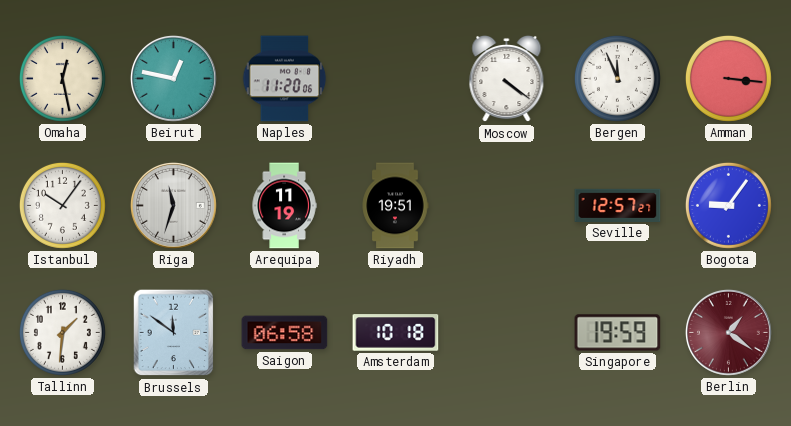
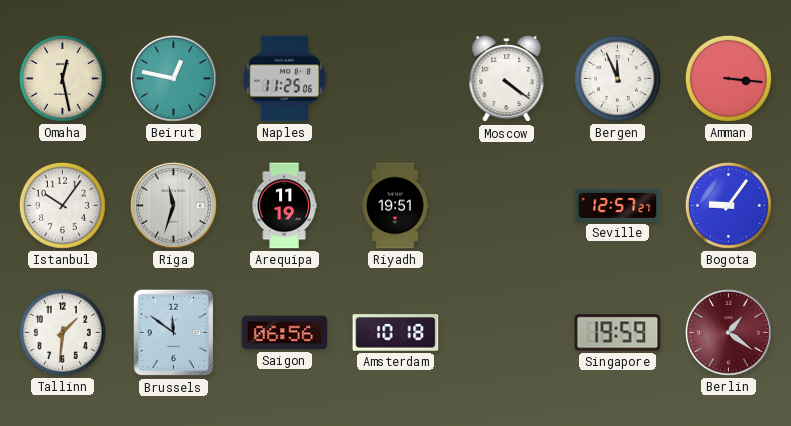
Naples: 11:20 -> 11:25 (285, 79)
Saigon: 06:58 -> 06:56 (285, 333)
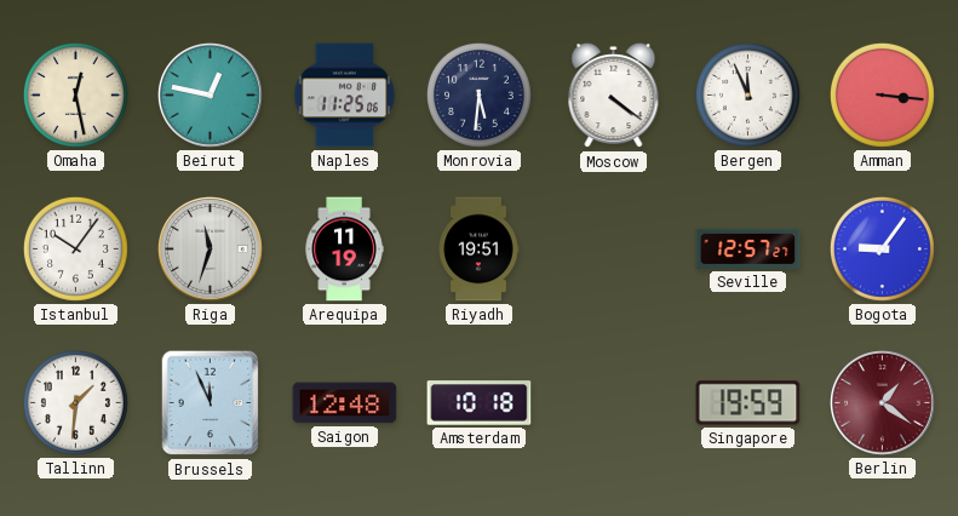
Monrovia: none -> 5:31 (478, 94)
Brussels: 11:51 -> 11:56 (211, 403)
Saigon: 06:56 -> 12:48 (345, 403)
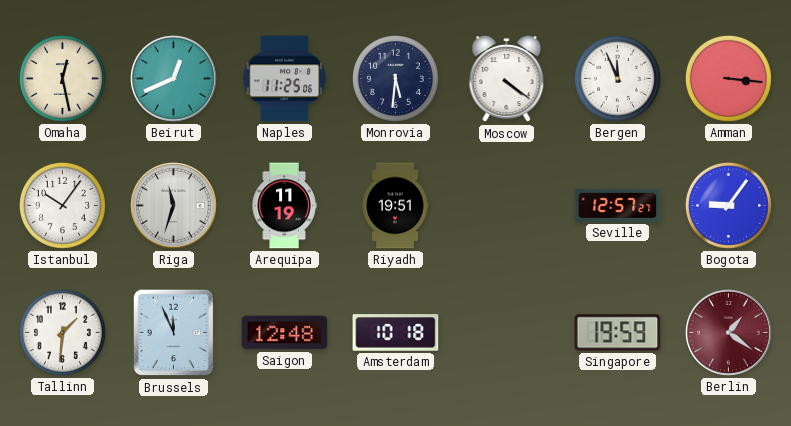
Beirut: 12:47 -> 12:41 (173, 78)
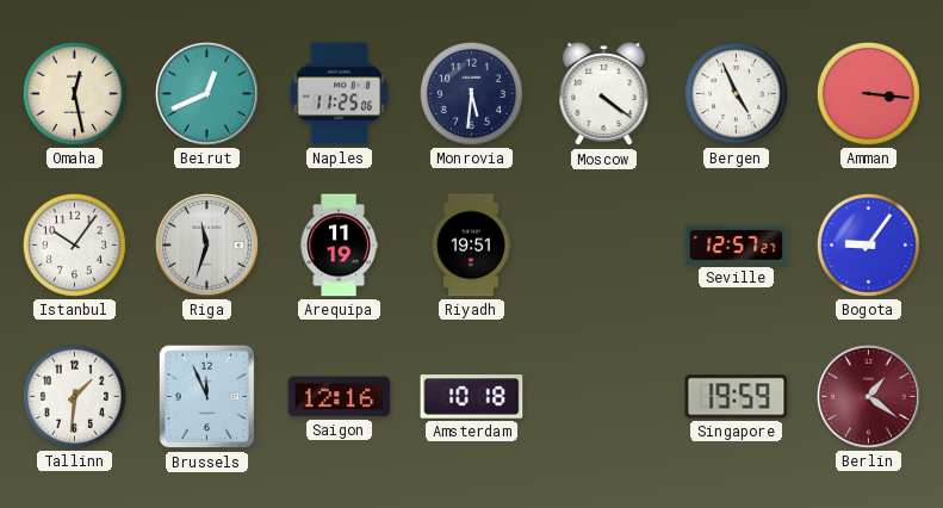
Bergen: 11:56 -> 4:56 (736, 93)
Saigon: 12:48 -> 12:16 (340, 397)
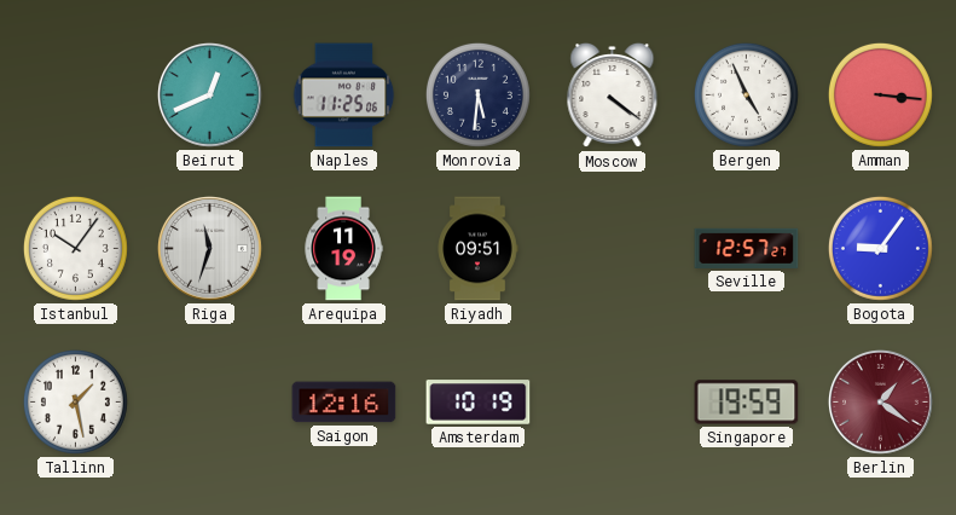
Omaha: 12:28 -> none (74, 93)
Riyadh: 19:51 -> 09:51 (477, 249)
Tallinn: 1:31 -> 1:28 (75, 401)
Brussels: 11:56 -> none (207, 397)
Amsterdam: 10:18 -> 10:19 (479, 403)
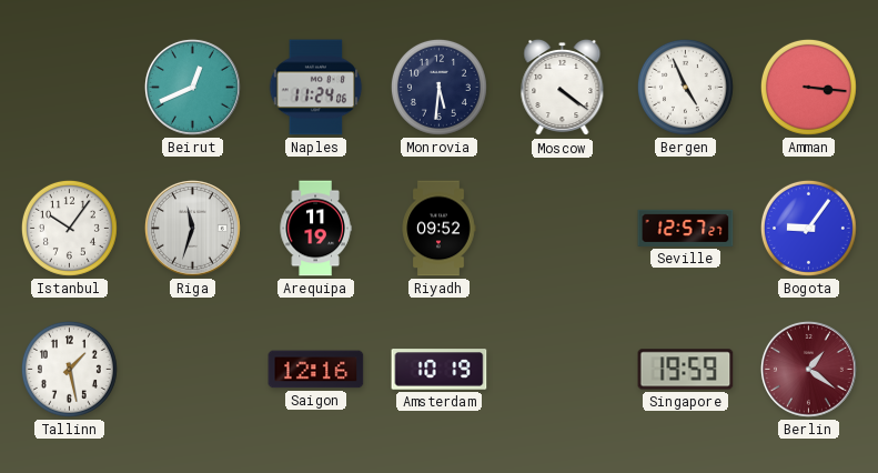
Naples: 11:25 -> 11:24 (316, 88)
Riyadh: 09:51 -> 09:52 (438, 229)
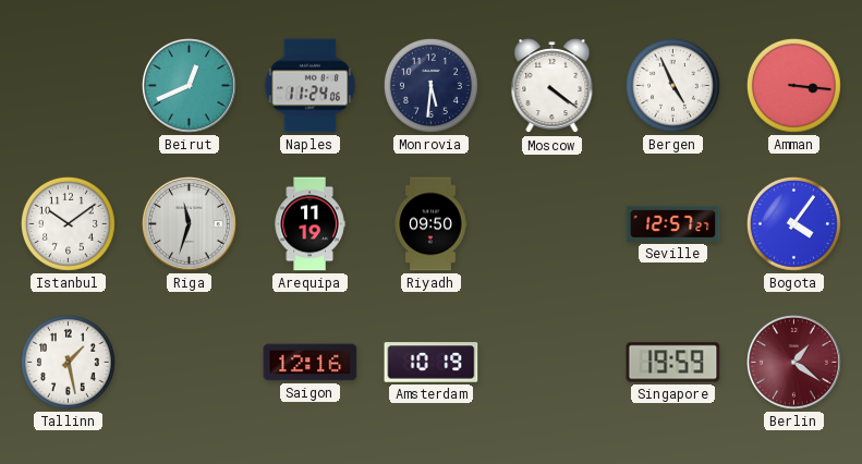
Istanbul: 10:06 -> 10:09 (68, 223)
Riyadh: 09:52 -> 09:50 (430, 224)
Bogota: 9:06 -> 4:06 (793, 223)
